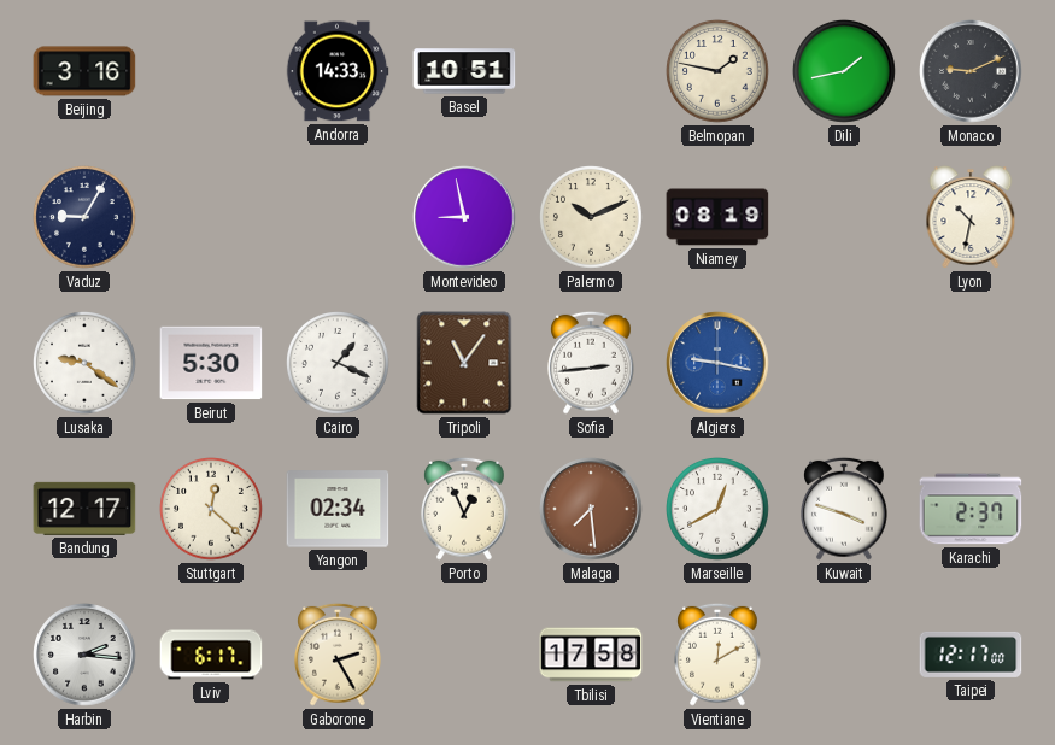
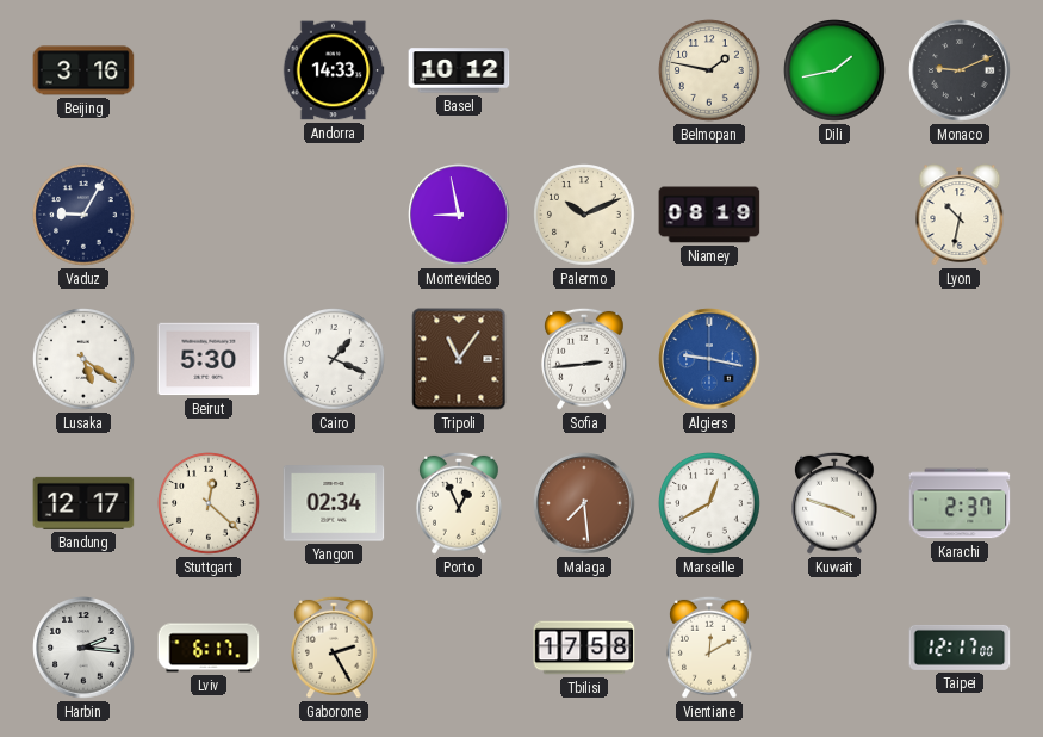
Basel: 10:51 -> 10:12 (459, 70)
Lusaka: 9:21 -> 5:21 (85, 360)
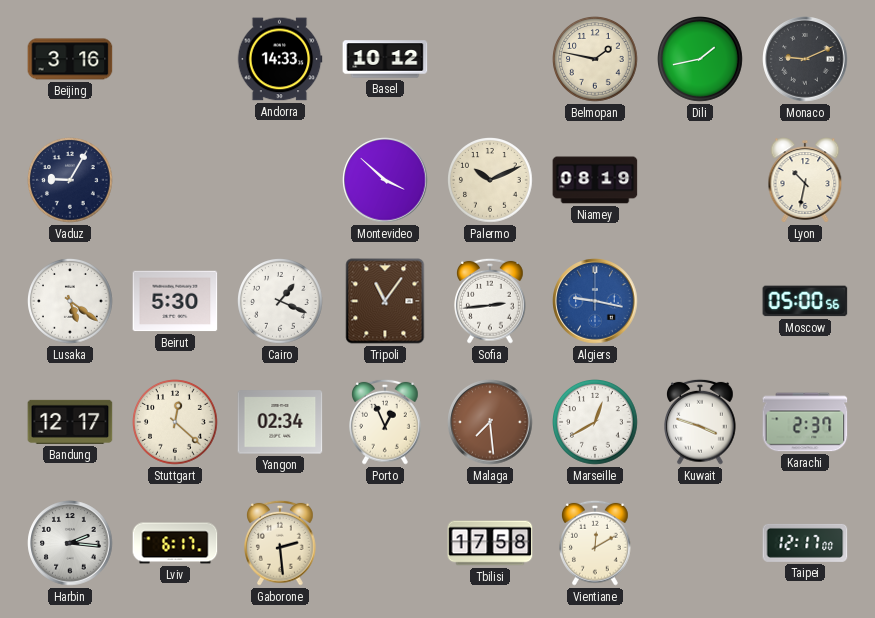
Montevideo: 8:58 -> 3:52 (385, 180)
Moscow: none -> 05:00 (805, 301)
Gaborone: 2:25 -> 2:29 (281, 543)
